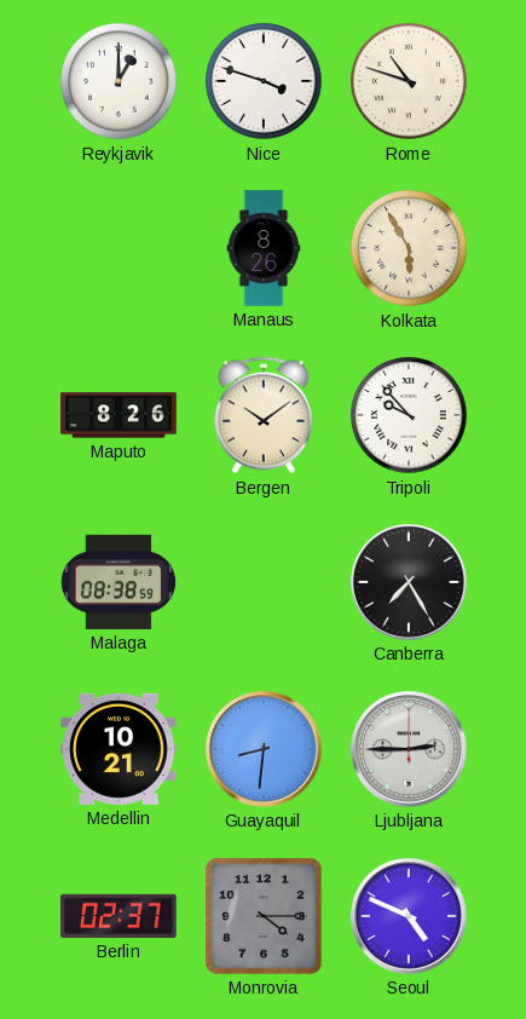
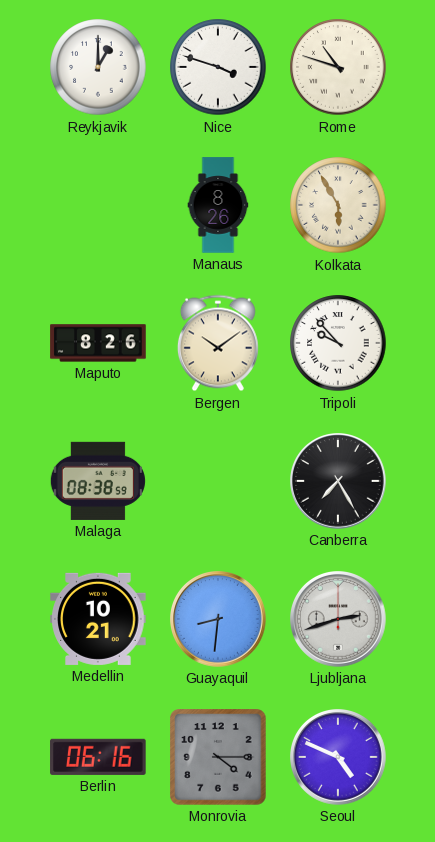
Ljubljana: 2:45 -> 2:42 (339, 620)
Berlin: 02:37 -> 06:16 (98, 757)
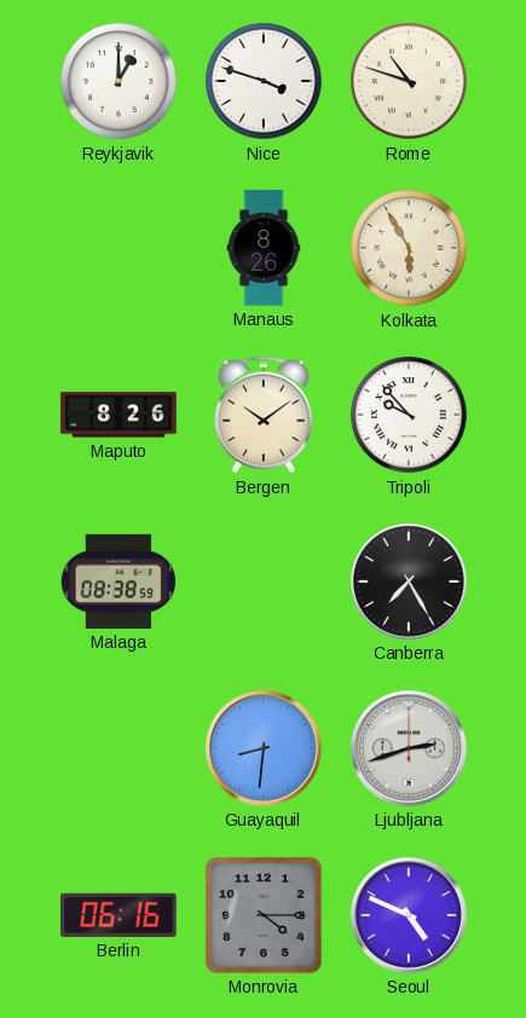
Medellin: 10:21 -> none (98, 619)
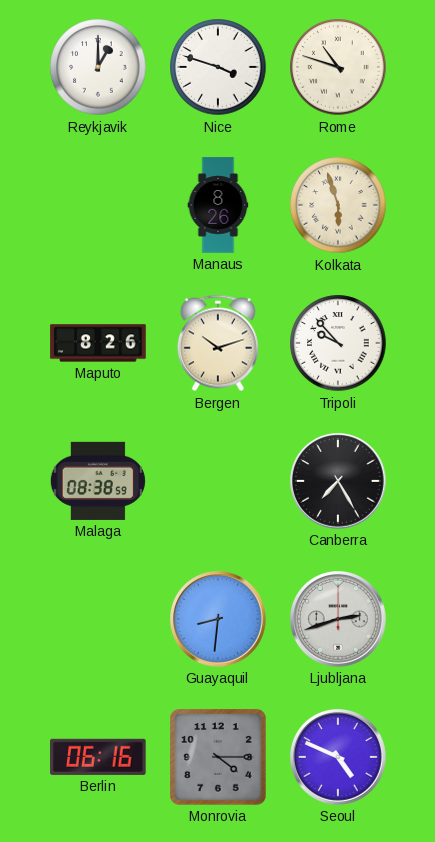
Kolkata: 5:55 -> 5:57 (338, 205)
Bergen: 10:09 -> 10:12 (218, 343)
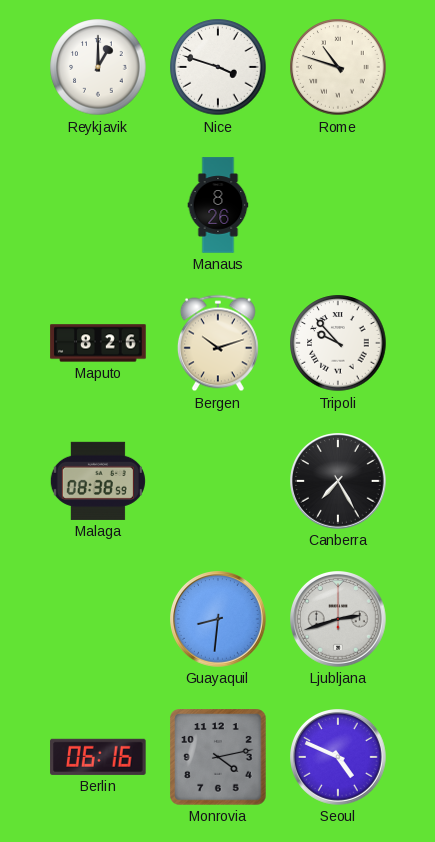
Kolkata: 5:57 -> none (338, 205)
Monrovia: 4:15 -> 4:13 (218, 757)
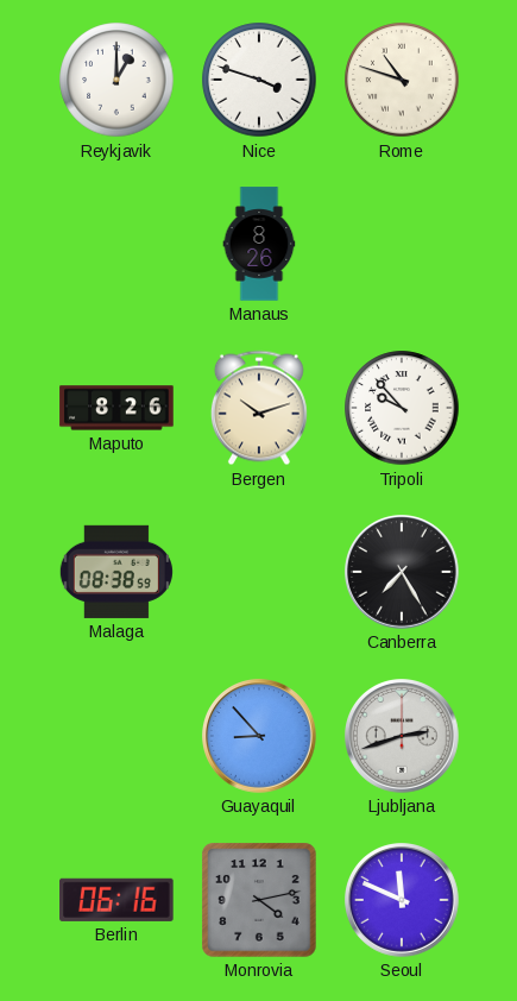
Guayaquil: 8:31 -> 8:53 (260, 737)
Seoul: 4:49 -> 11:49 (403, 901)
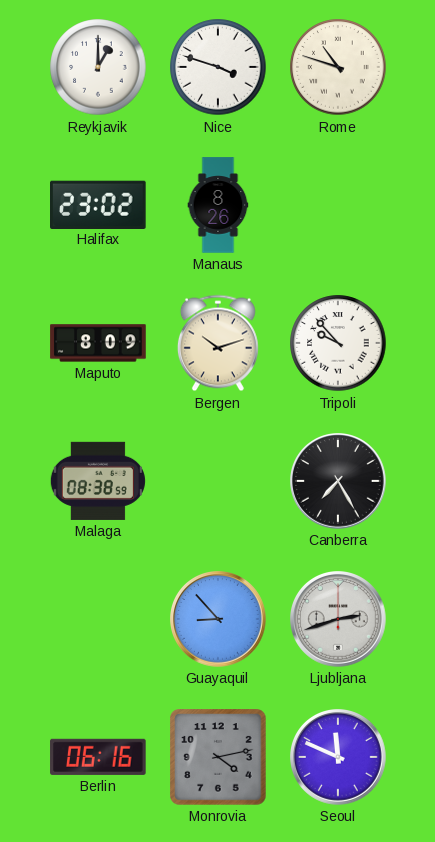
Halifax: none -> 23:02 (98, 204)
Maputo: 8:26 -> 8:09 (98, 343)
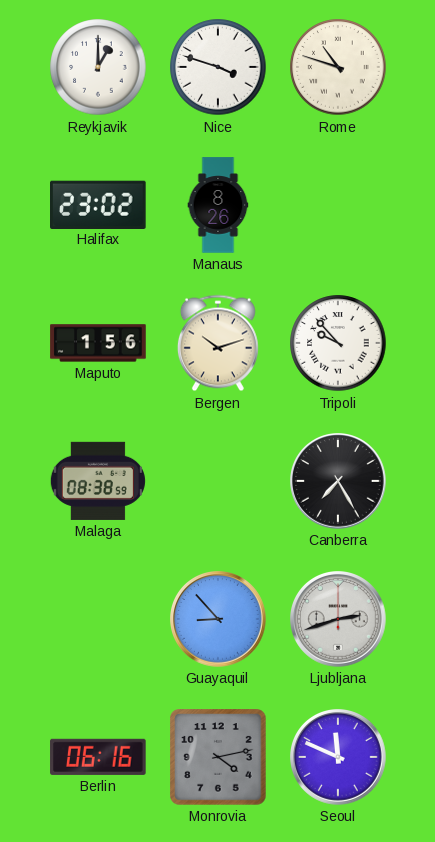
Maputo: 8:09 -> 1:56 (98, 343)
